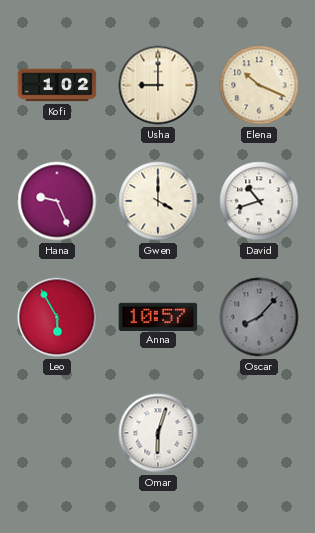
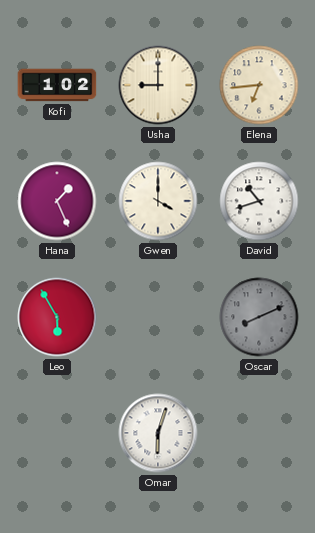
Elena: 10:19 -> 6:44 (259, 85)
Hana: 9:26 -> 1:26 (57, 201)
Anna: 10:57 -> none (158, 316)
Oscar: 8:07 -> 8:11 (259, 317)
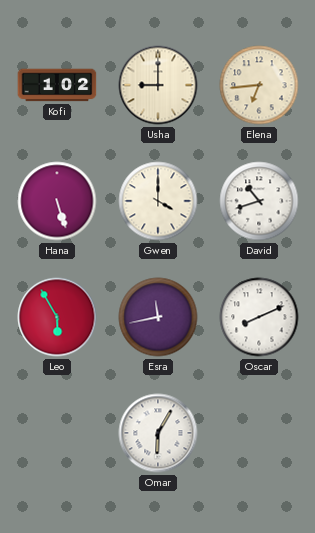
Hana: 1:26 -> 5:27 (57, 201)
Esra: none -> 11:43 (158, 317)
Oscar dial: grey -> white (259, 317)
Omar: 6:03 -> 6:05 (158, 433)
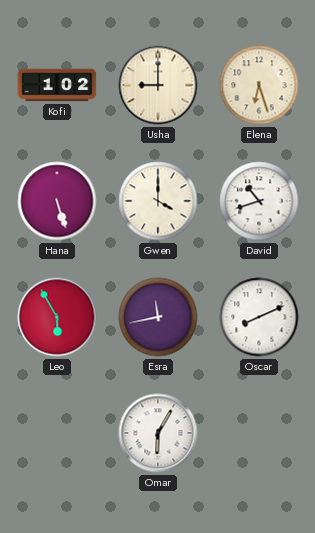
Elena: 6:44 -> 6:27 (259, 85)
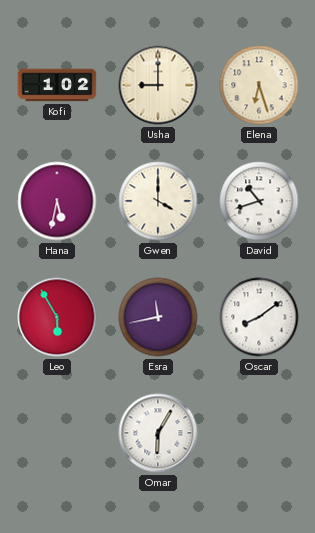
Hana: 5:27 -> 5:32 (57, 201)
Oscar: 8:11 -> 8:09 (259, 317)
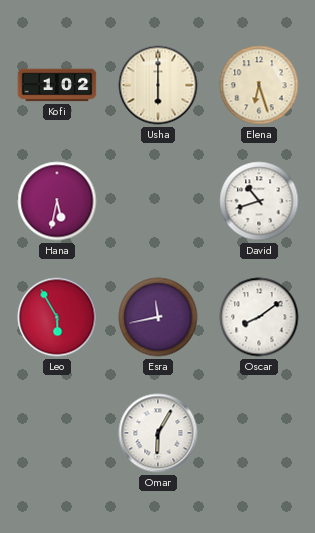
Usha: 9:00 -> 6:00 (158, 85)
Gwen: 4:00 -> none (158, 201)
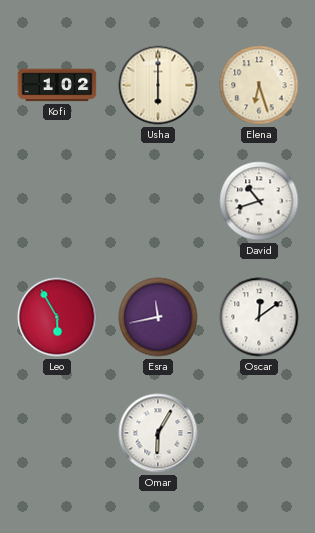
Hana: 5:32 -> none (57, 201)
Oscar: 8:09 -> 12:09 (259, 317)
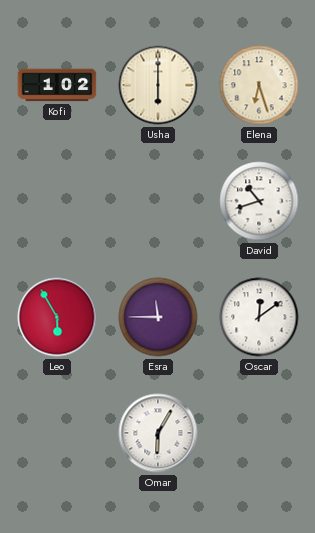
Esra: 11:43 -> 11:45 (158, 317)
